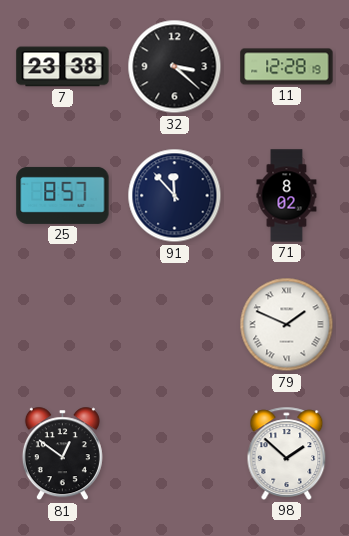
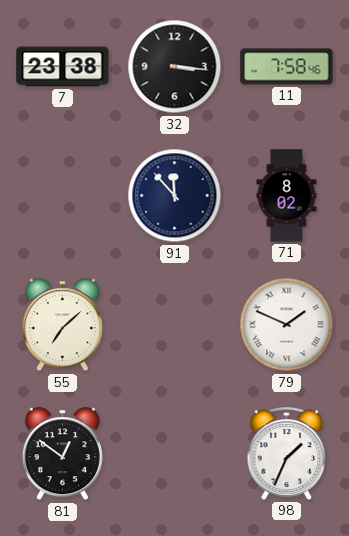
32: 3:22 -> 3:16 (175, 67)
11: 12:28 -> 7:58 (287, 67)
25: 8:57 -> none (63, 195)
55: none -> 7:08 (62, 325)
98: 1:52 -> 1:34 (287, 453)
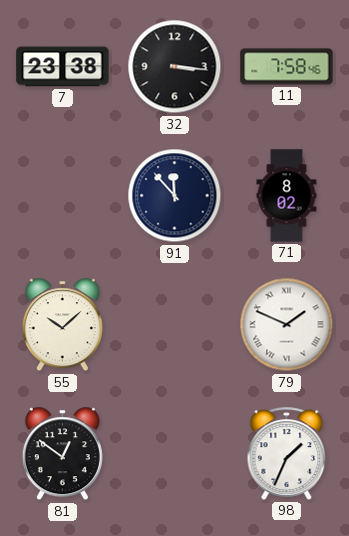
55: 7:08 -> 10:08 (62, 325)
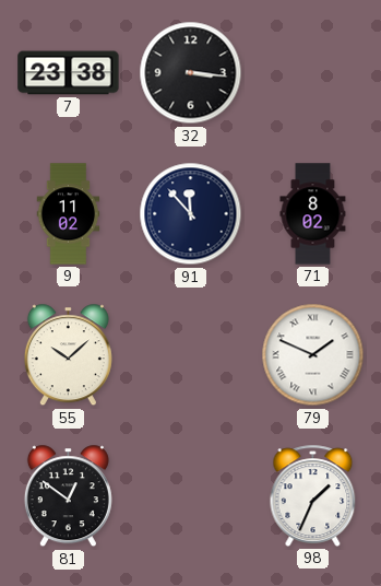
11: 7:58 -> none (287, 67)
9: none -> 11:02 (69, 214)
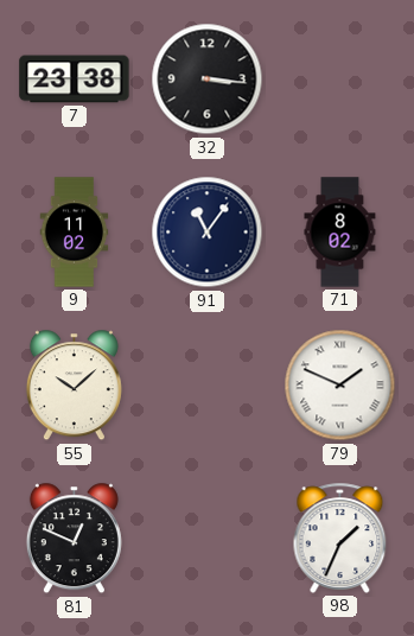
91: 11:53 -> 11:06 (208, 233)
81: 12:51 -> 12:49 (74, 539)
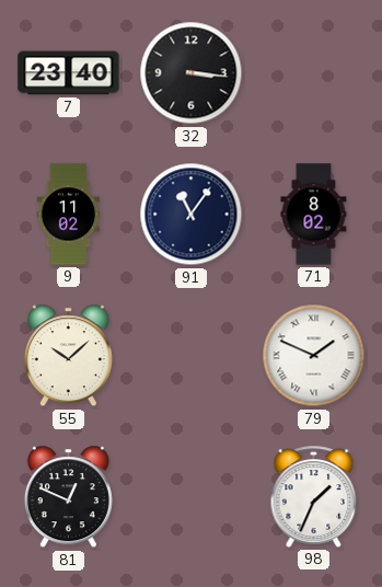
7: 23:38 -> 23:40 (69, 73)
